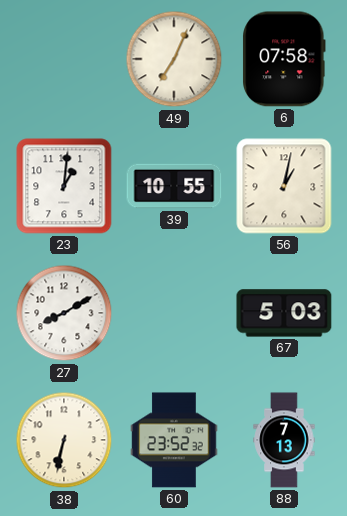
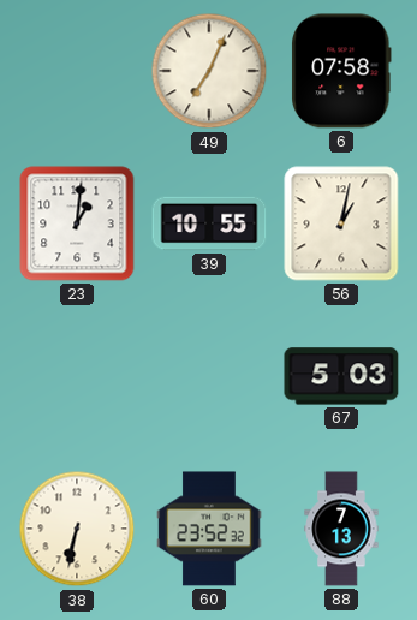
27: 8:10 -> none (64, 313)
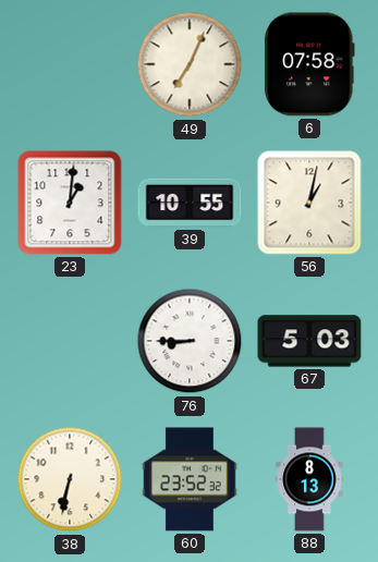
76: none -> 8:45 (190, 341)
88: 7:13 -> 8:13 (309, 479)
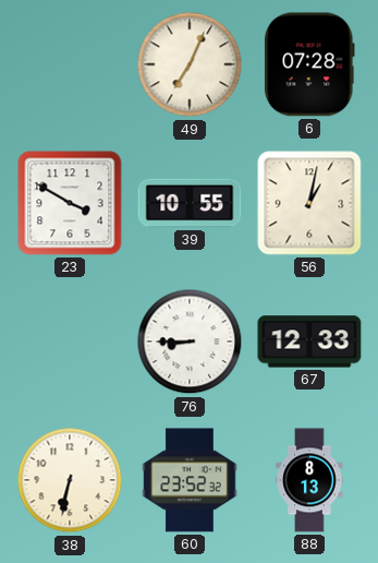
6: 07:58 -> 07:28 (309, 64)
23: 1:01 -> 3:50 (70, 203)
67: 5:03 -> 12:33 (309, 342)
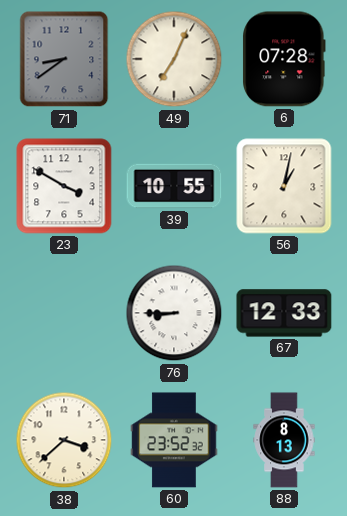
71: none -> 8:39 (64, 59)
38: 6:32 -> 3:38 (64, 440)
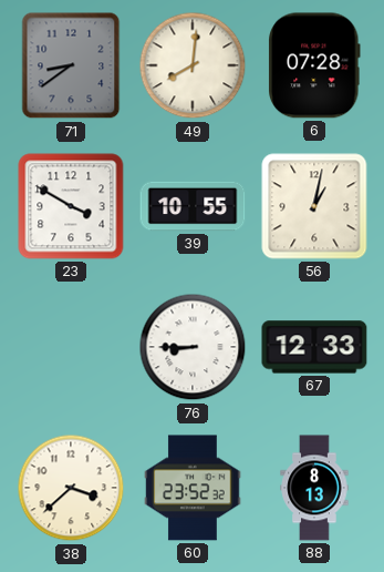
49: 7:04 -> 8:01 (193, 65)
